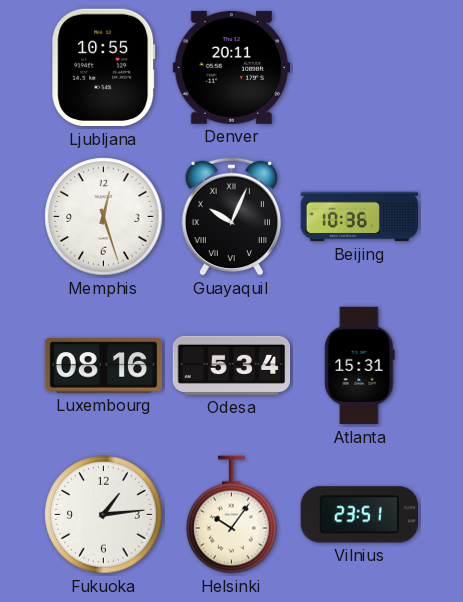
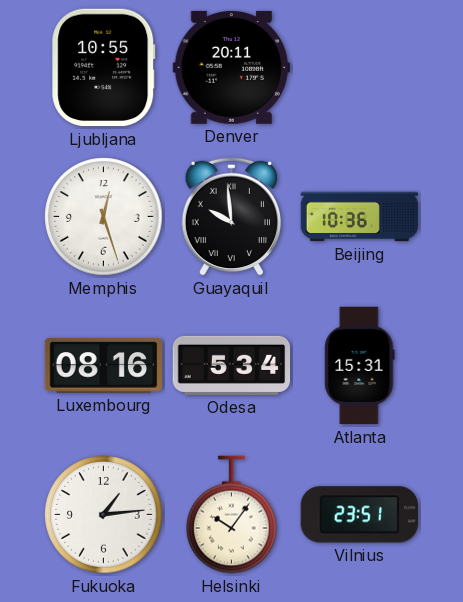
Guayaquil: 10:04 -> 9:59 (231, 216)
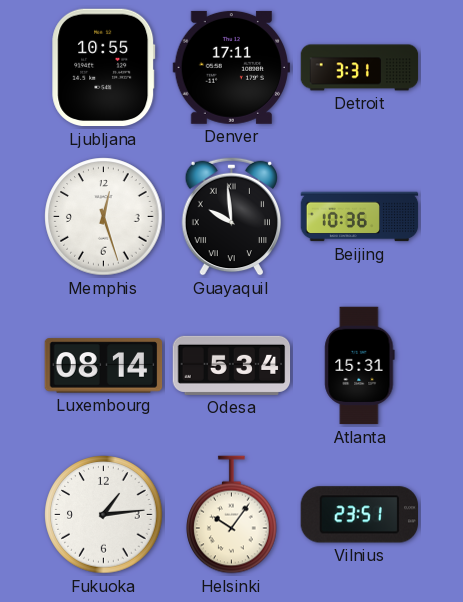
Denver: 20:11 -> 17:11 (232, 67)
Detroit: none -> 3:31 (360, 68)
Luxembourg: 08:16 -> 08:14 (104, 366)
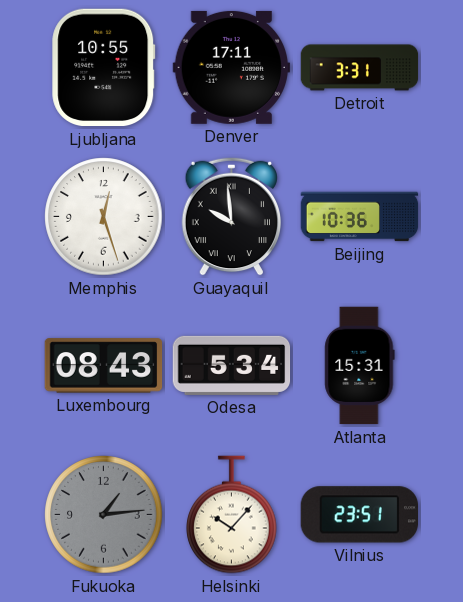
Luxembourg: 08:14 -> 08:43 (104, 366)
Fukuoka dial: white -> grey (104, 515)
Helsinki: 10:06 -> 10:07 (232, 515)
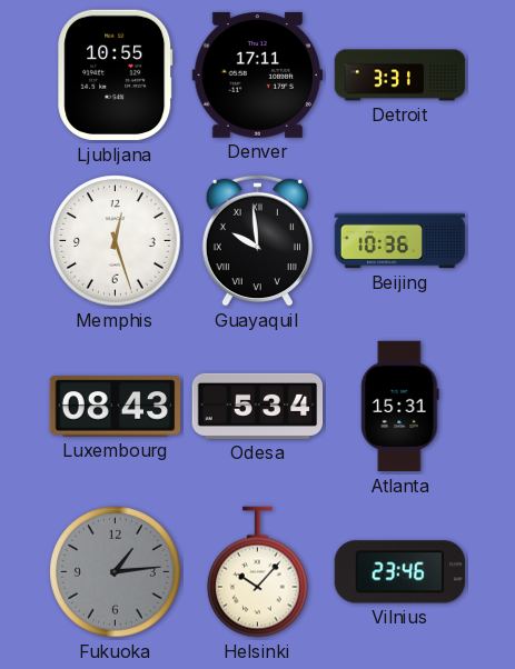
Vilnius: 23:51 -> 23:46 (399, 572)
